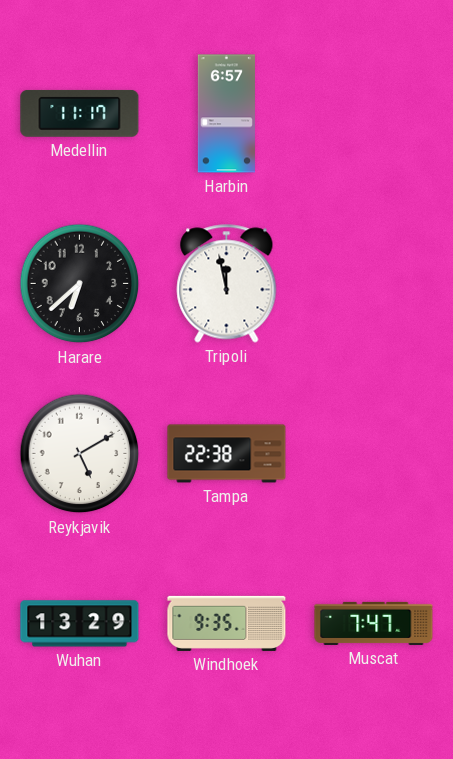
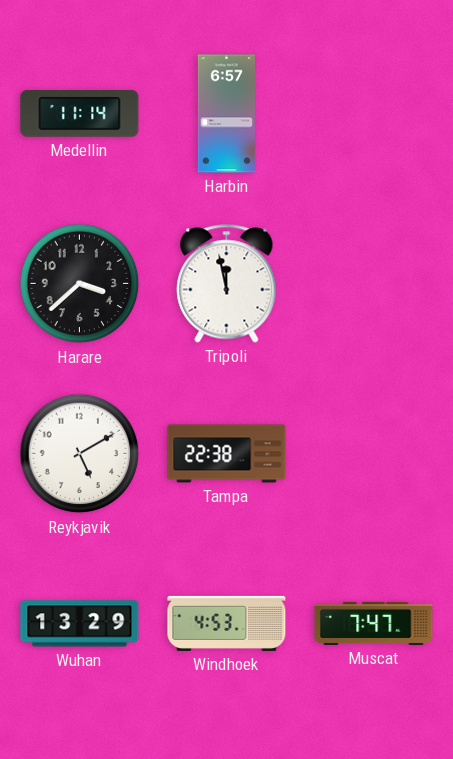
Medellin: 11:17 -> 11:14 (80, 113)
Harare: 6:38 -> 3:38 (80, 284)
Windhoek: 9:35 -> 4:53 (227, 623)
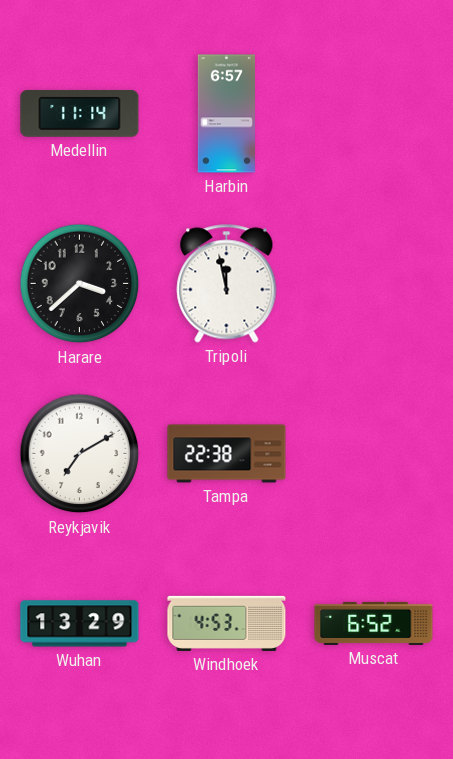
Reykjavik: 5:10 -> 7:10 (80, 454)
Muscat: 7:47 -> 6:52 (374, 623)
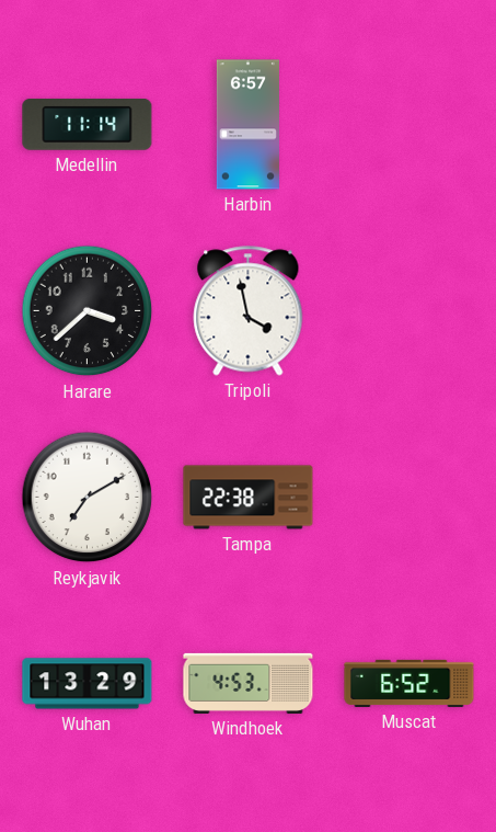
Tripoli: 11:58 -> 3:58 (249, 311)
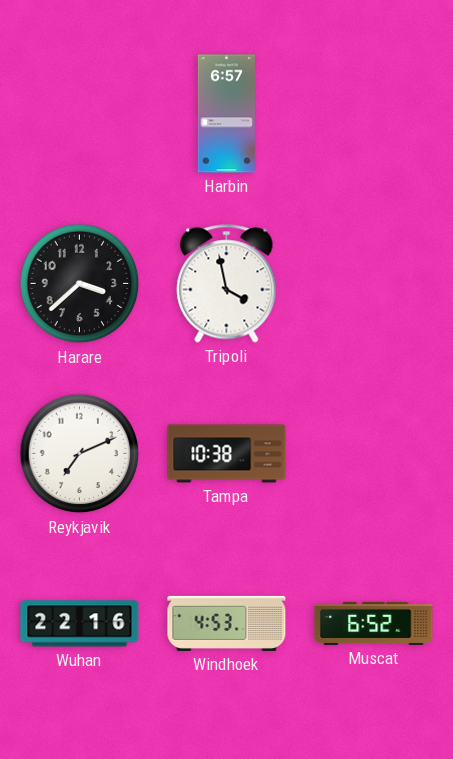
Medellin: 11:14 -> none (88, 124)
Reykjavik: 7:10 -> 7:11 (80, 454)
Tampa: 22:38 -> 10:38 (227, 454)
Wuhan: 13:29 -> 22:16 (80, 624)
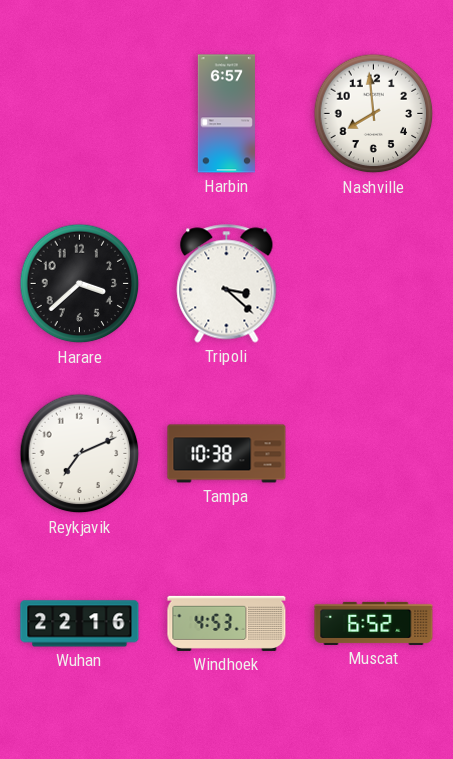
Nashville: none -> 7:59 (374, 114)
Tripoli: 3:58 -> 3:22 (227, 284)
